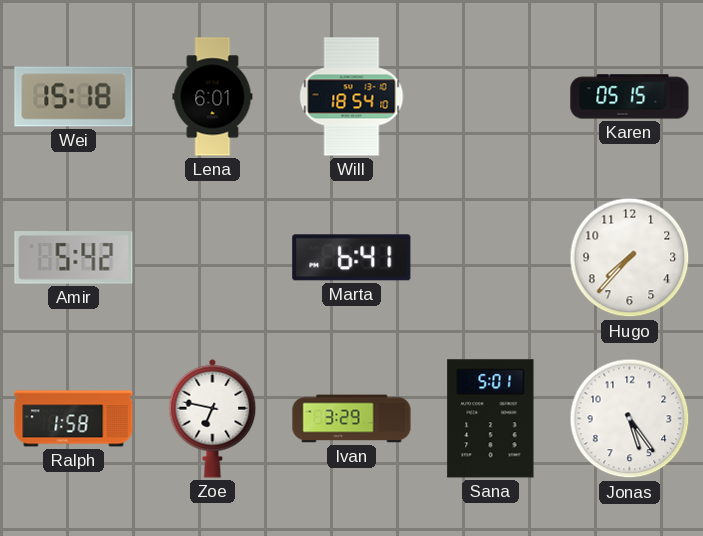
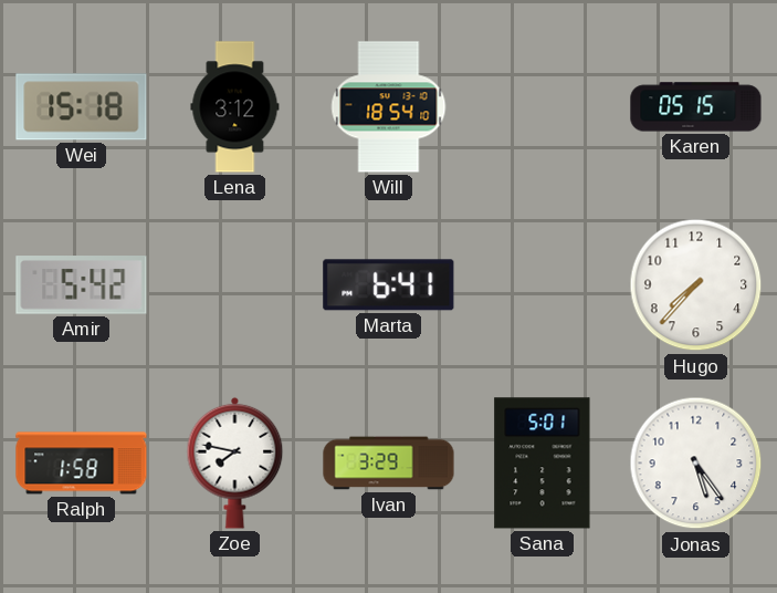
Lena: 6:01 -> 3:12 (235, 107)
Zoe: 6:47 -> 7:47 (235, 462)
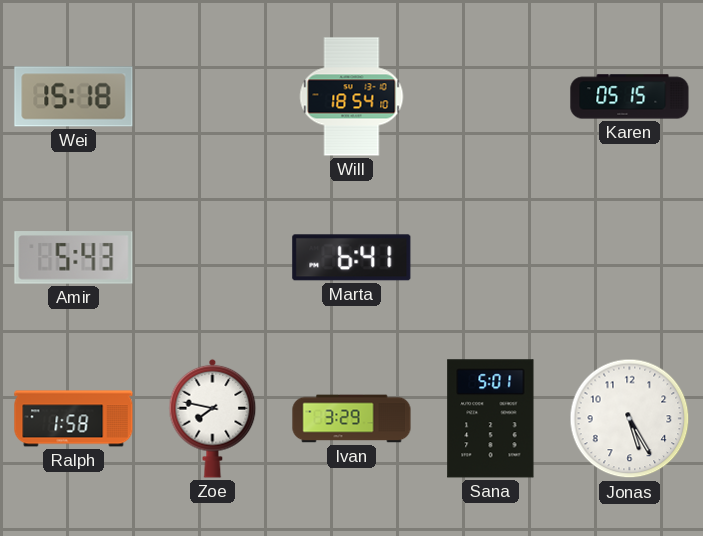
Lena: 3:12 -> none (235, 107)
Amir: 5:42 -> 5:43 (74, 258)
Hugo: 7:37 -> none (696, 285)
Jonas: 5:24 -> 5:25 (630, 419)
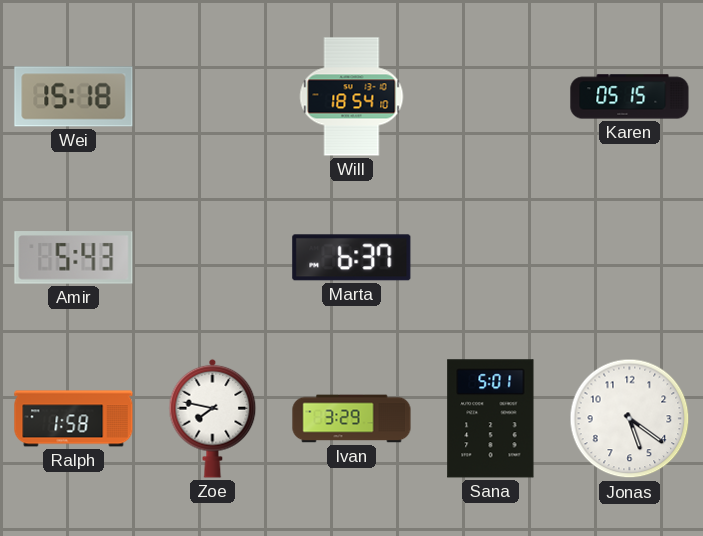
Marta: 6:41 -> 6:37 (352, 258)
Jonas: 5:25 -> 5:21 (630, 419)
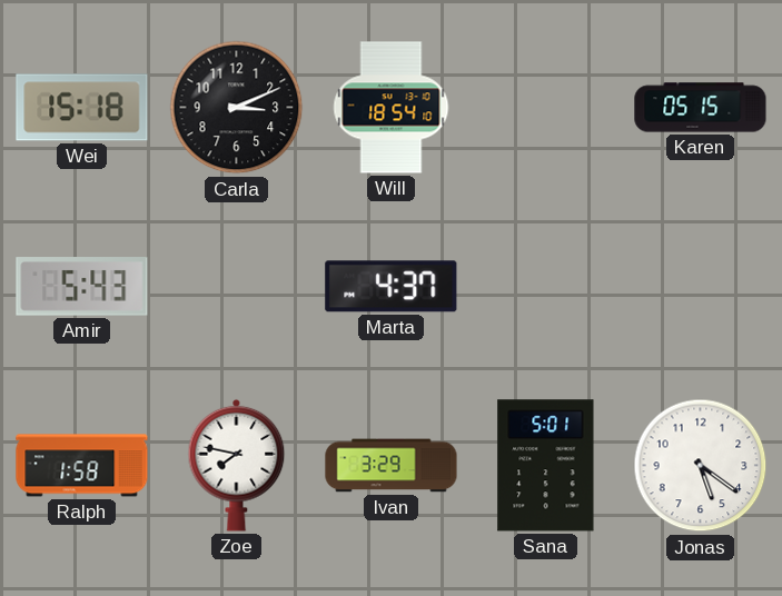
Carla: none -> 3:11 (237, 108)
Marta: 6:37 -> 4:37 (392, 287)
